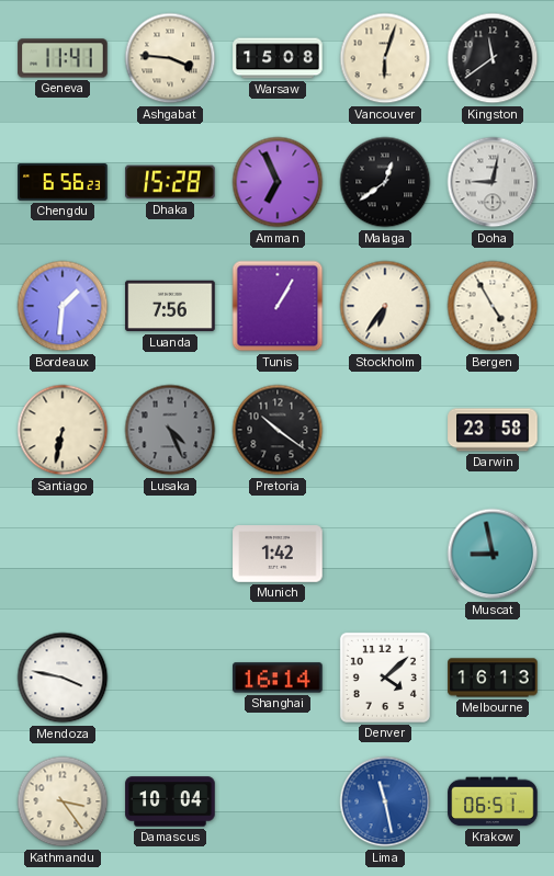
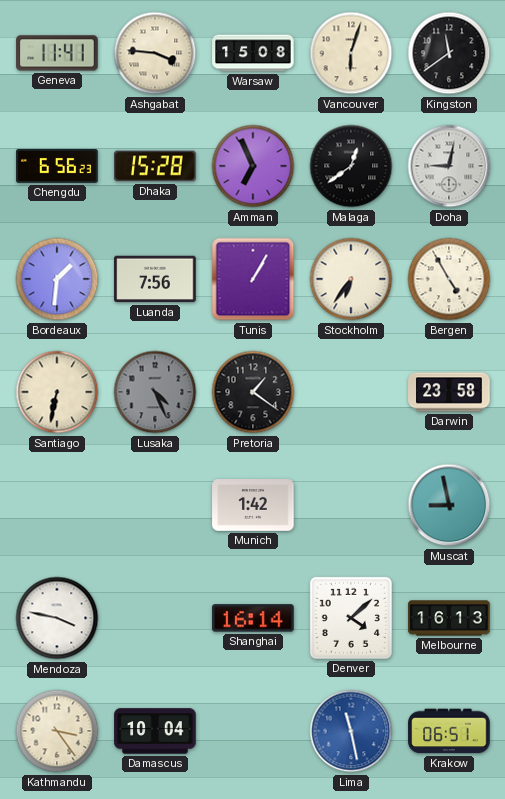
Pretoria: 10:21 -> 1:21 (253, 392)
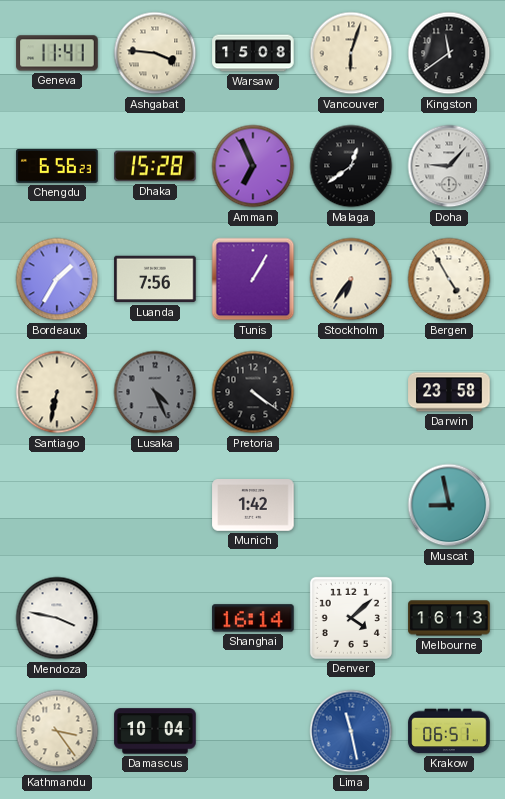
Doha: 9:02 -> 9:07 (449, 166)
Bordeaux: 1:31 -> 1:35 (57, 279)
Pretoria: 1:21 -> 4:21 (253, 392)
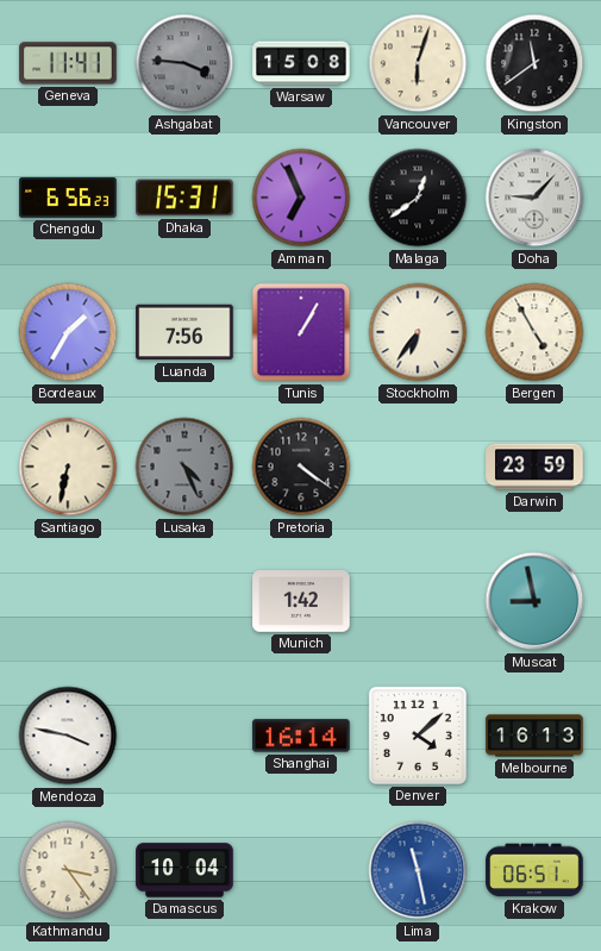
Ashgabat dial: cream -> grey (184, 63)
Dhaka: 15:28 -> 15:31 (184, 198)
Darwin: 23:58 -> 23:59 (534, 467)
